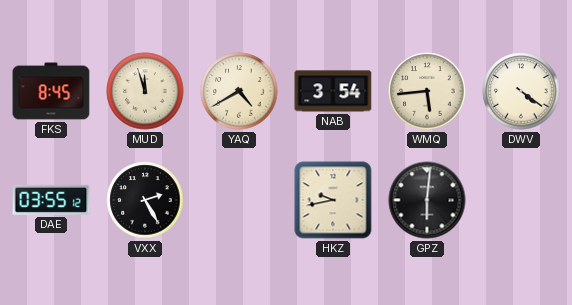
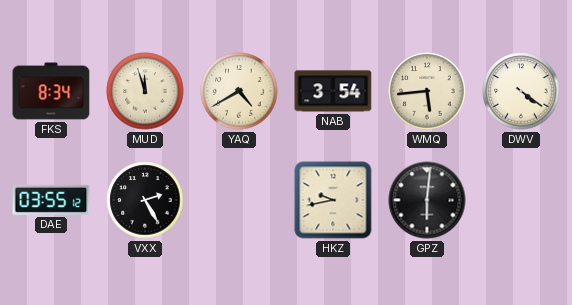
FKS: 8:45 -> 8:34 (51, 91)
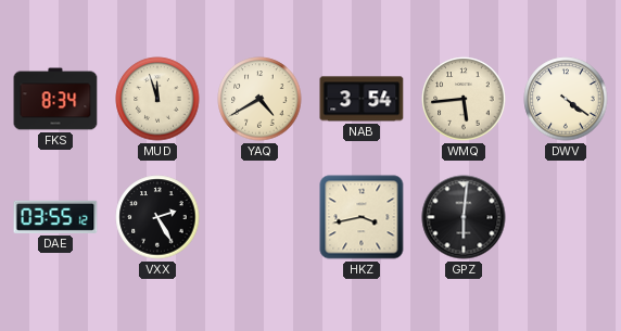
HKZ: 9:43 -> 3:43 (362, 217)
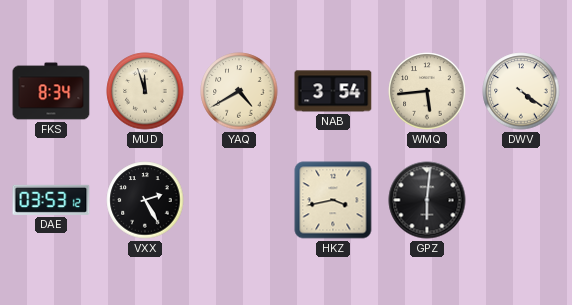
DAE: 03:55 -> 03:53 (51, 200)
